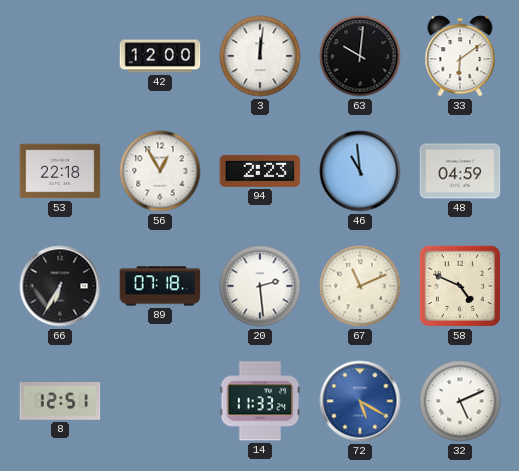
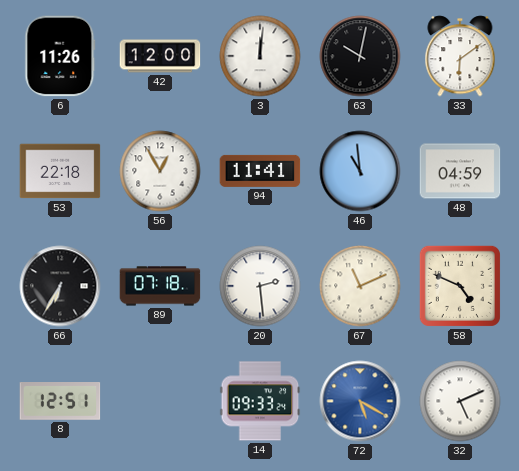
6: none -> 11:26 (60, 56)
63: 10:01 -> 10:02 (360, 56)
94: 2:23 -> 11:41 (260, 171)
14: 11:33 -> 09:33 (260, 401)
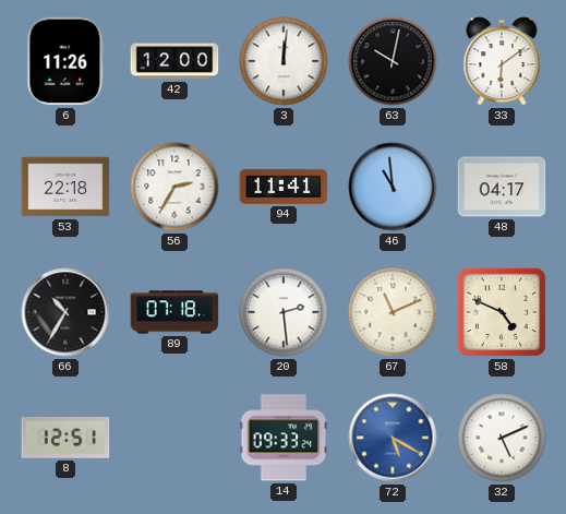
56: 12:55 -> 2:35 (174, 187)
48: 04:59 -> 04:17 (502, 187)
66: 6:35 -> 10:35 (65, 312)
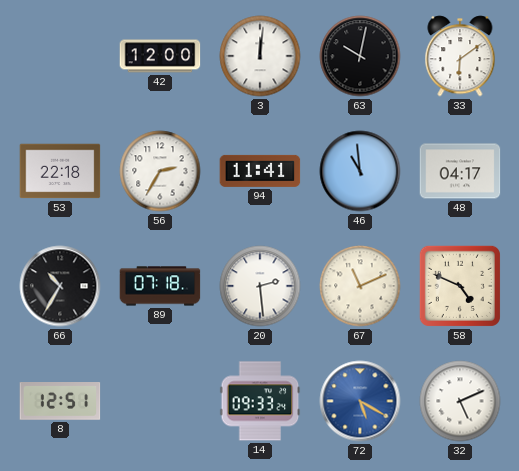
6: 11:26 -> none (65, 61)
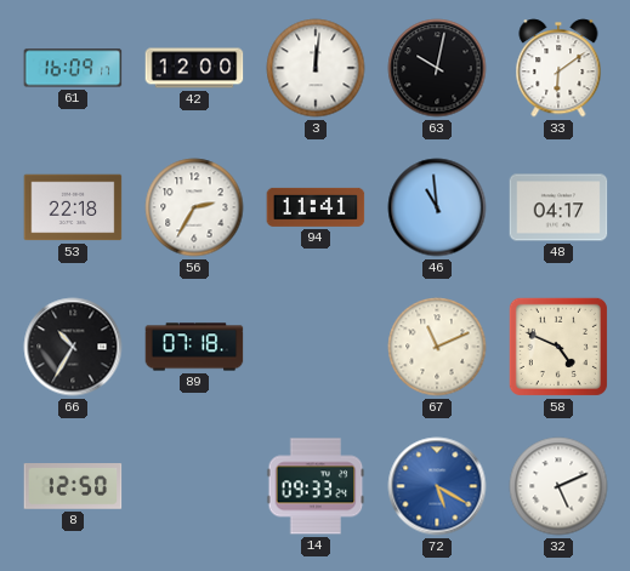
61: none -> 16:09 (73, 68)
20: 2:29 -> none (260, 286)
8: 12:51 -> 12:50 (73, 487)
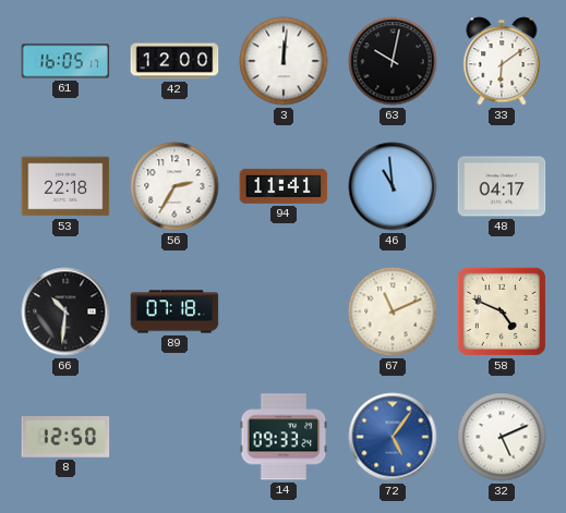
61: 16:09 -> 16:05 (65, 61)
66: 10:35 -> 10:31 (65, 312)
72: 5:20 -> 5:06 (393, 437)
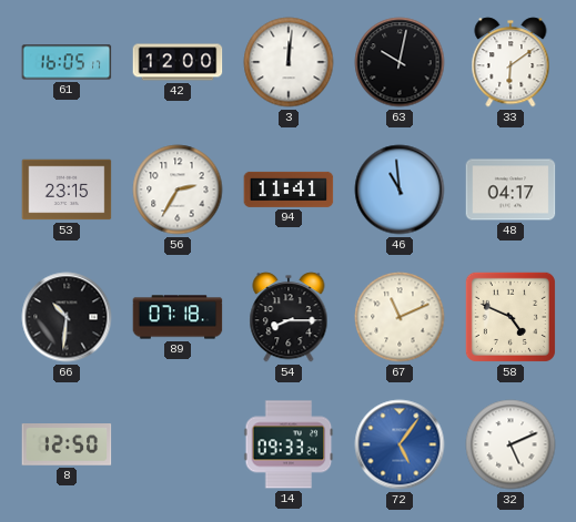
53: 22:18 -> 23:15 (67, 190)
54: none -> 8:15 (289, 317)
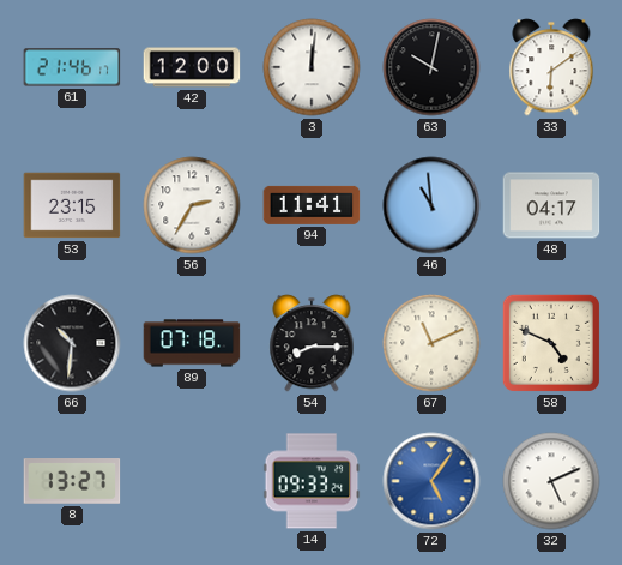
61: 16:05 -> 21:46 (72, 67)
8: 12:50 -> 13:27 (72, 482)
